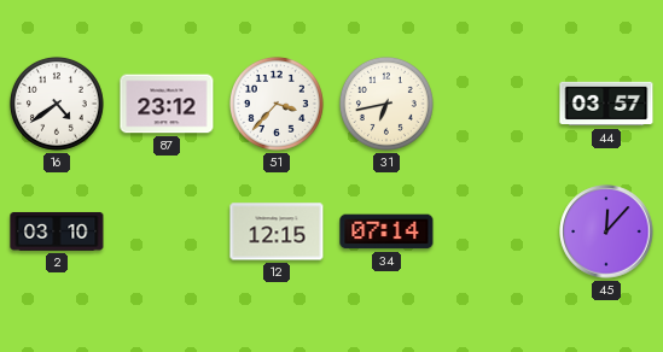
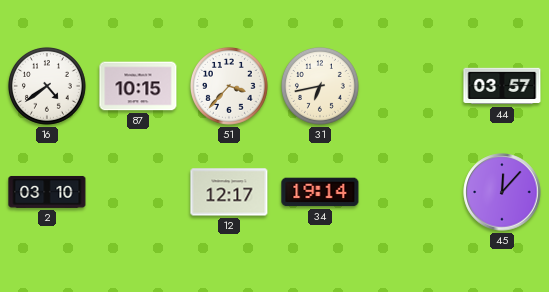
87: 23:12 -> 10:15 (138, 86)
12: 12:15 -> 12:17 (229, 192)
34: 07:14 -> 19:14 (320, 192)
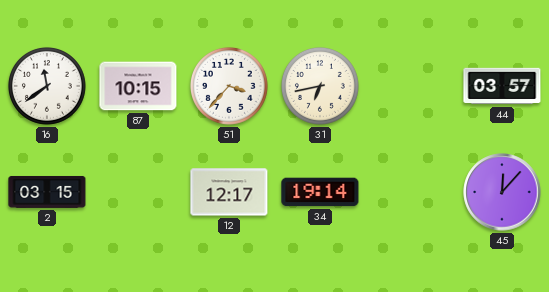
16: 4:39 -> 11:39 (47, 86)
2: 03:10 -> 03:15 (47, 192)
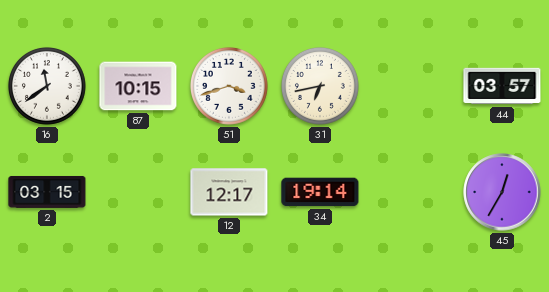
51: 3:37 -> 3:42 (229, 86)
45: 12:07 -> 12:35 (502, 192)
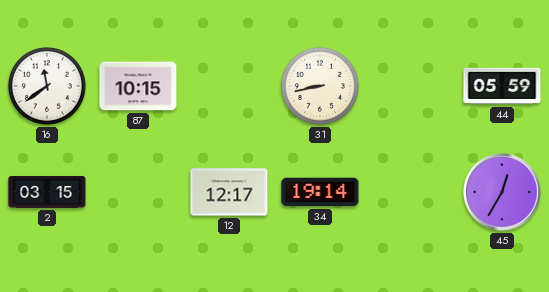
51: 3:42 -> none (229, 86)
31: 6:43 -> 8:43 (320, 86)
44: 03:57 -> 05:59 (502, 86)
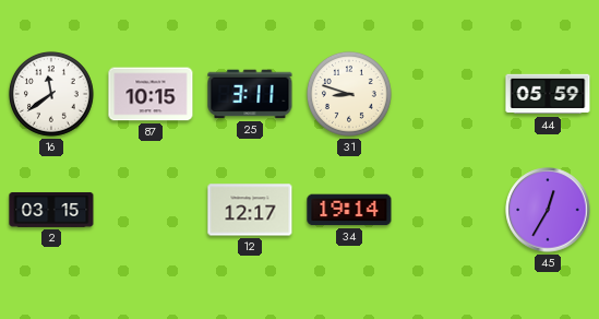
25: none -> 3:11 (250, 94)
31: 8:43 -> 8:48 (349, 94)
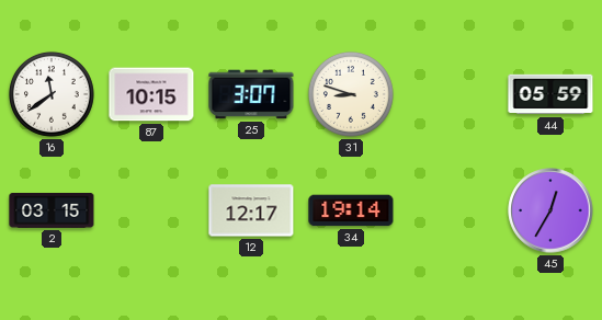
25: 3:11 -> 3:07 (251, 94)
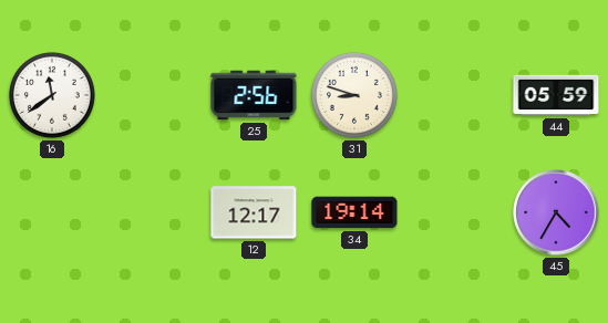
87: 10:15 -> none (151, 94)
25: 3:07 -> 2:56 (254, 95)
2: 03:15 -> none (52, 210)
45: 12:35 -> 4:35 (556, 212)
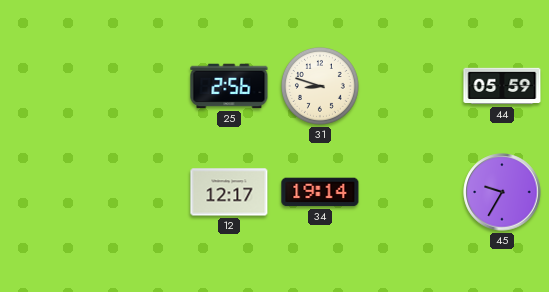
16: 11:39 -> none (52, 95)
45: 4:35 -> 9:35 (502, 192)
